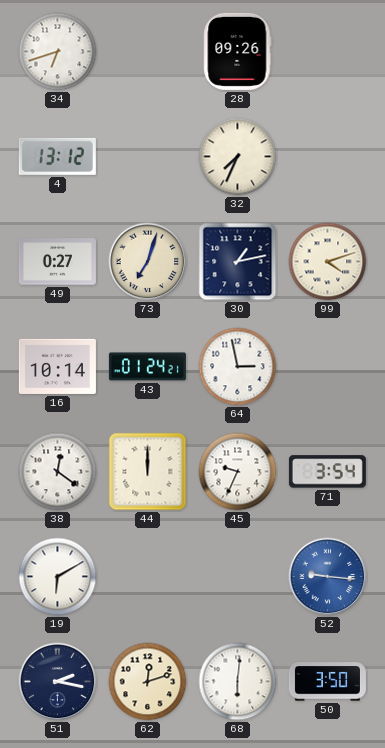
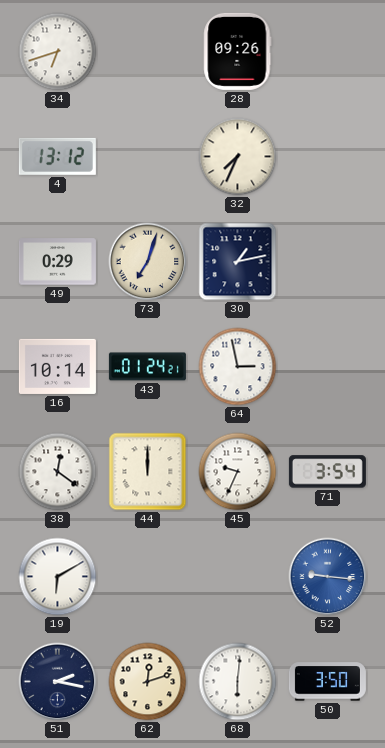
49: 0:27 -> 0:29 (57, 262)
99: 4:12 -> none (328, 262)
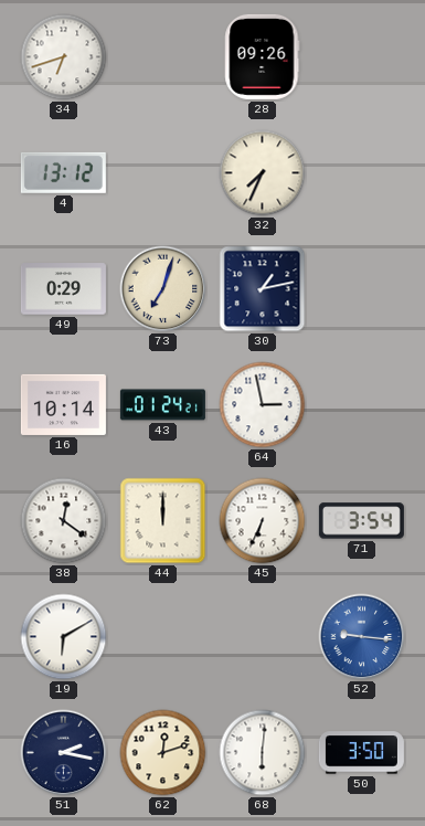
45: 9:34 -> 6:34 (263, 521)
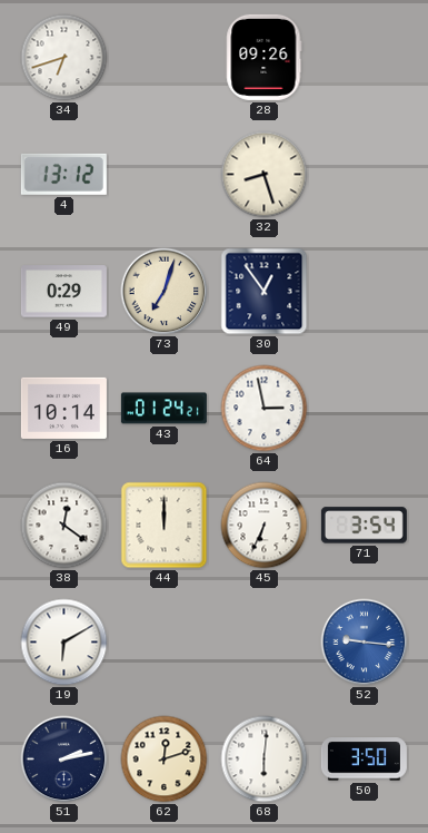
32: 7:34 -> 8:27 (265, 175)
30: 1:13 -> 12:54 (265, 292)
51: 2:17 -> 2:13 (64, 759)
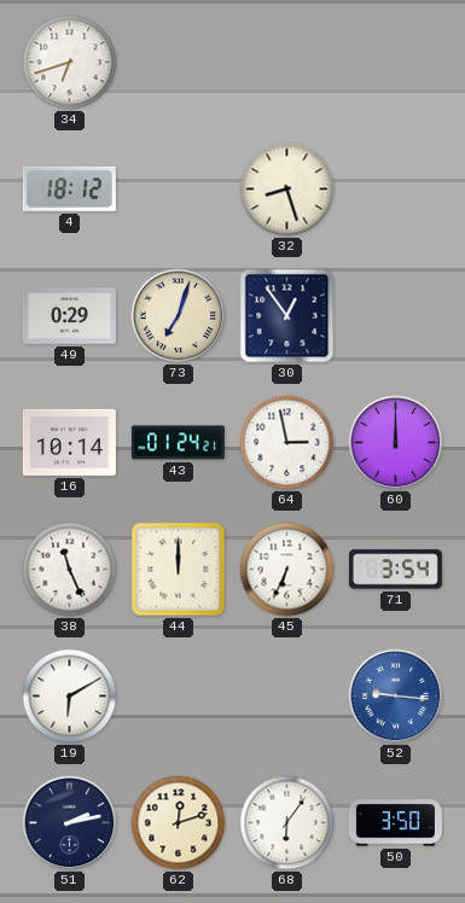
28: 09:26 -> none (265, 57)
4: 13:12 -> 18:12 (69, 188)
60: none -> 12:00 (396, 443)
38: 12:21 -> 11:26 (70, 570)
68: 6:01 -> 6:06 (287, 823)
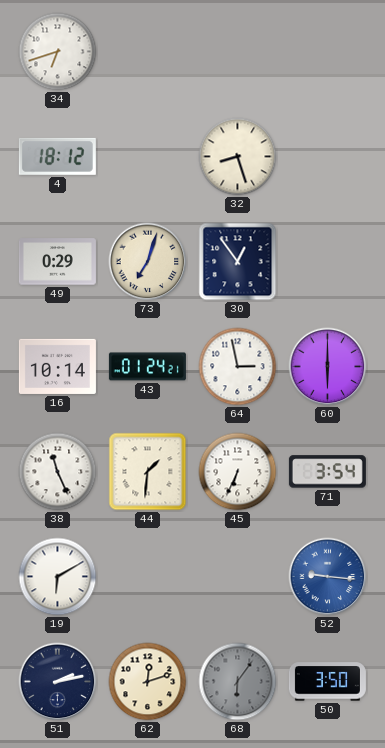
60: 12:00 -> 6:00 (328, 367)
44: 12:00 -> 1:31 (148, 472)
68 dial: white -> grey (238, 682)
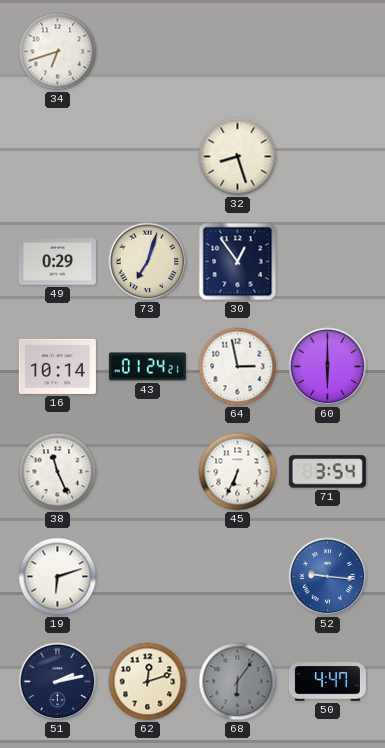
4: 18:12 -> none (57, 156)
44: 1:31 -> none (148, 472)
19: 6:10 -> 6:12 (58, 577)
50: 3:50 -> 4:47 (327, 682)
